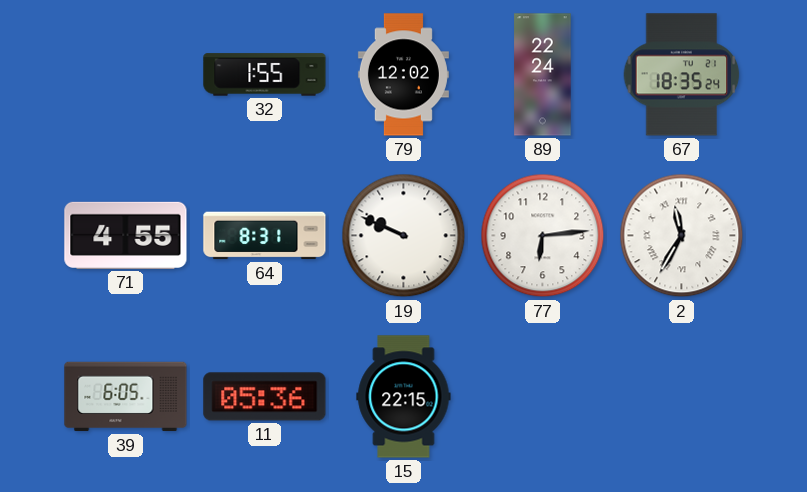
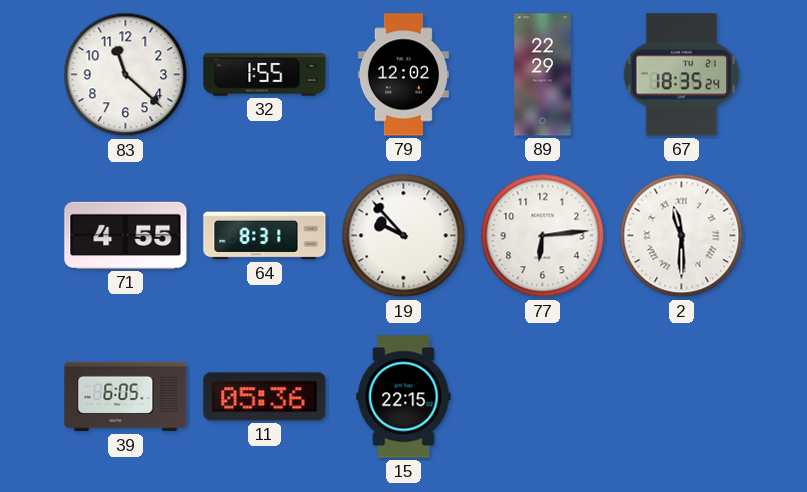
83: none -> 11:22 (126, 75)
89: 22:24 -> 22:29 (543, 75)
19: 9:49 -> 9:53 (404, 236)
2: 11:35 -> 11:30 (682, 236)
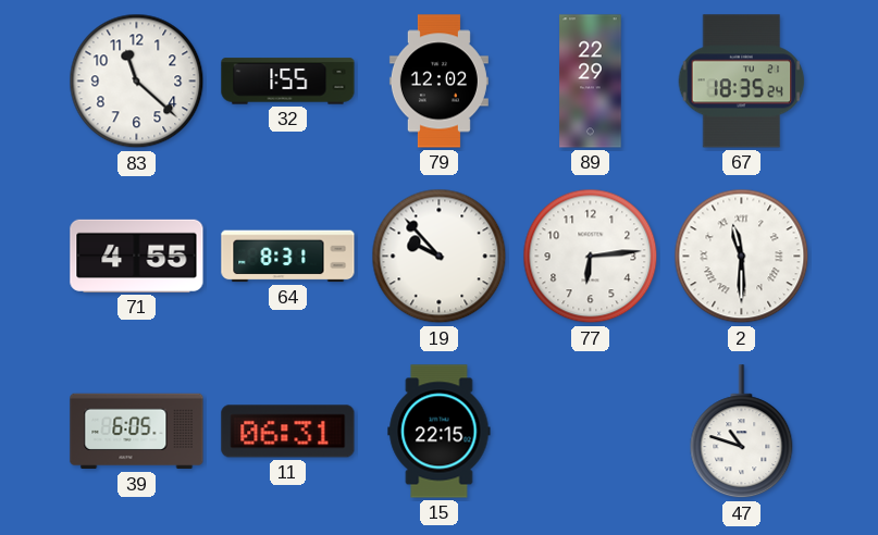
11: 05:36 -> 06:31 (288, 432)
47: none -> 10:48 (742, 432)
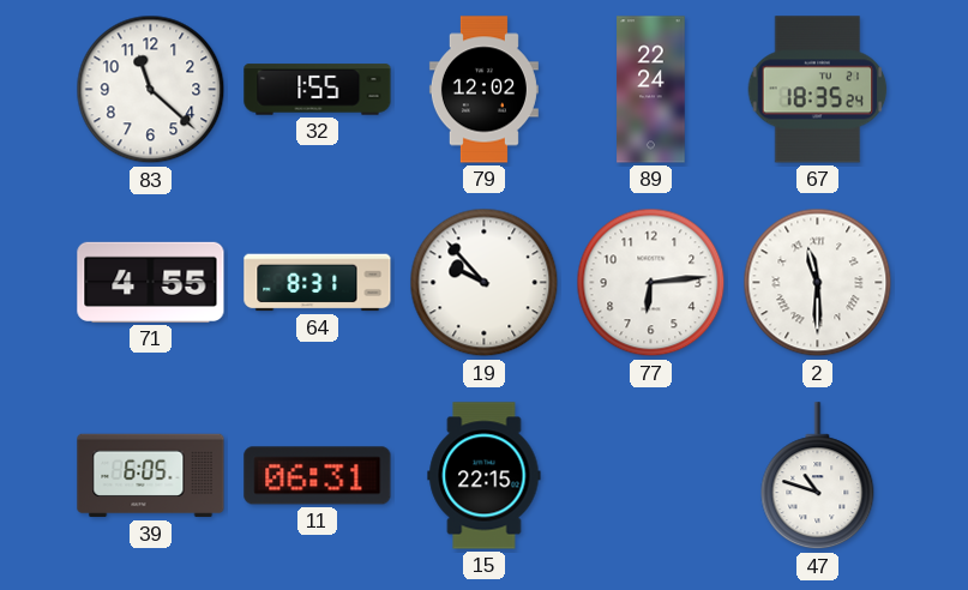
89: 22:29 -> 22:24 (651, 90)
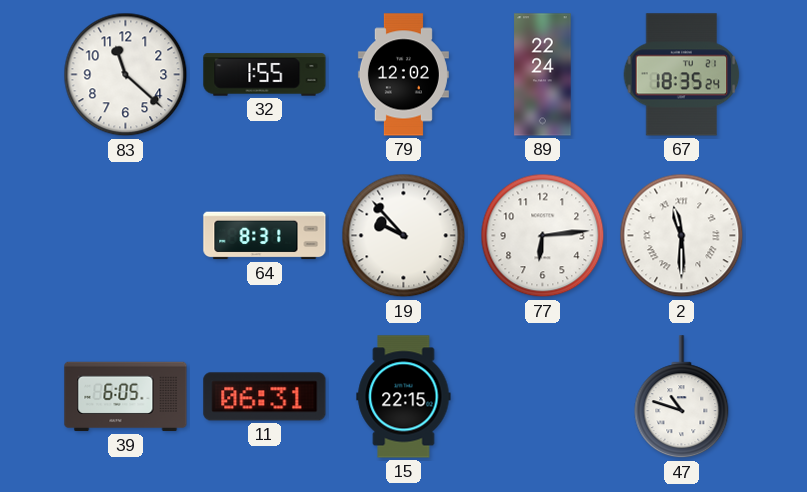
71: 4:55 -> none (151, 282)
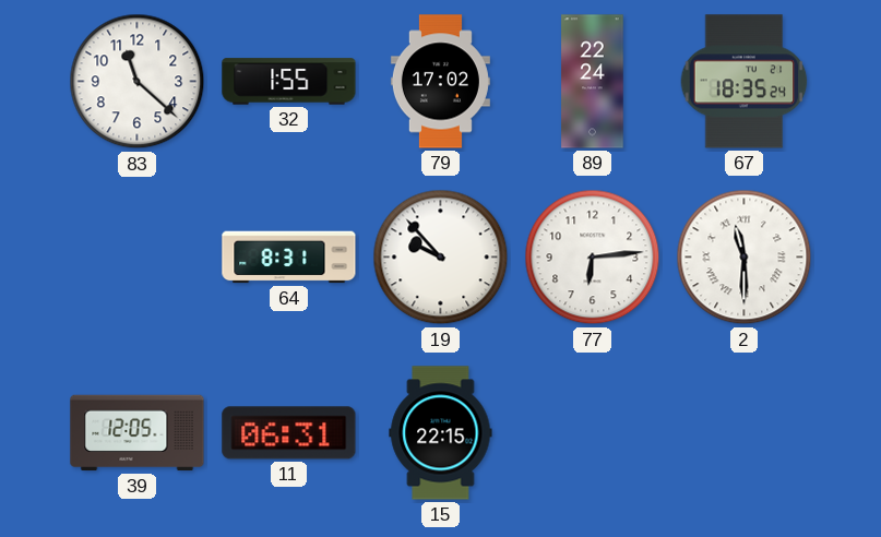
79: 12:02 -> 17:02 (440, 82)
39: 6:05 -> 12:05 (138, 433)
47: 10:48 -> none (682, 397)
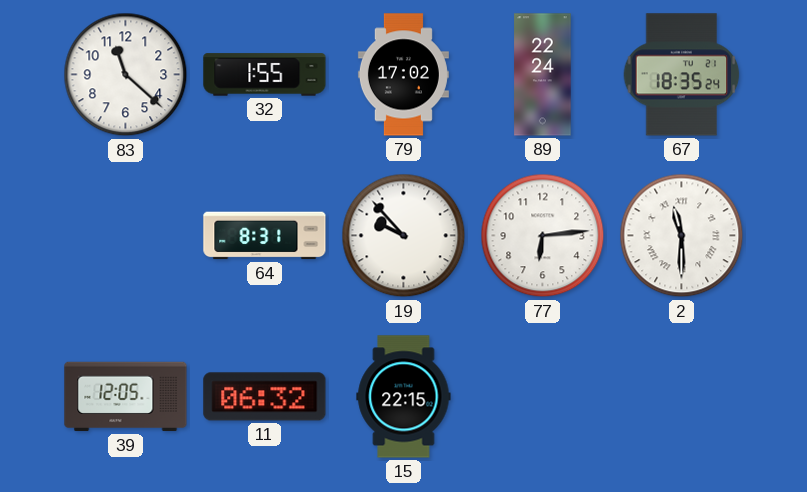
11: 06:31 -> 06:32 (265, 397)
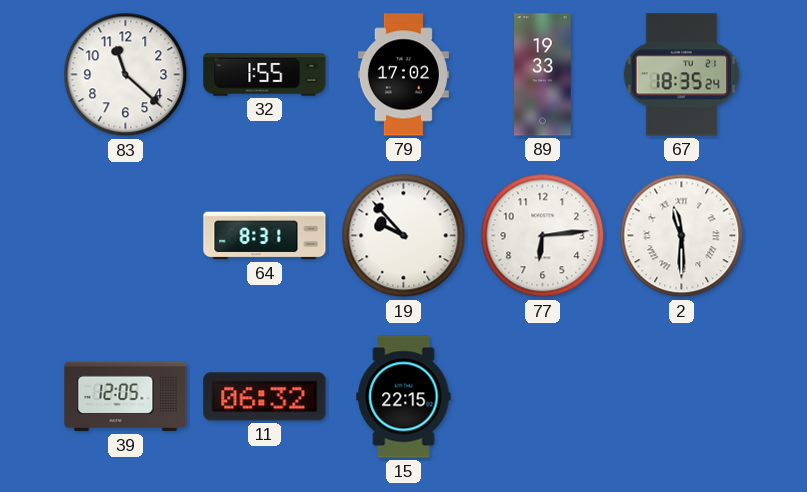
89: 22:24 -> 19:33 (543, 75)
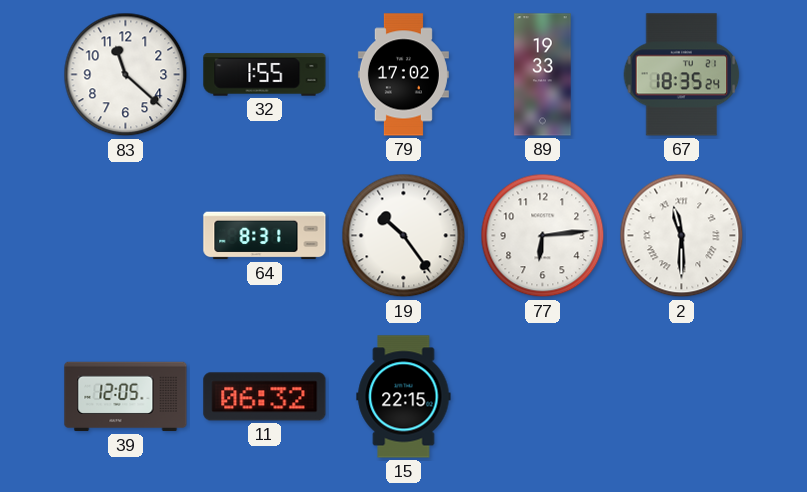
19: 9:53 -> 10:24 (404, 236)
